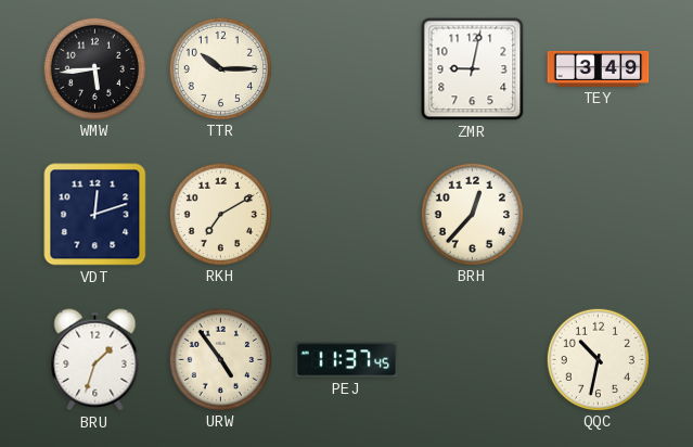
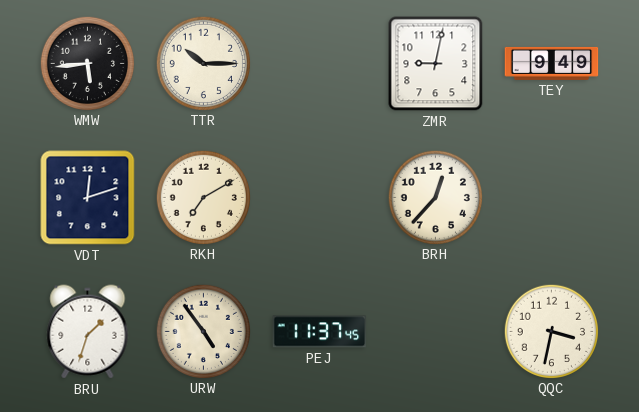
TEY: 3:49 -> 9:49 (552, 63)
QQC: 10:32 -> 3:32 (551, 331)
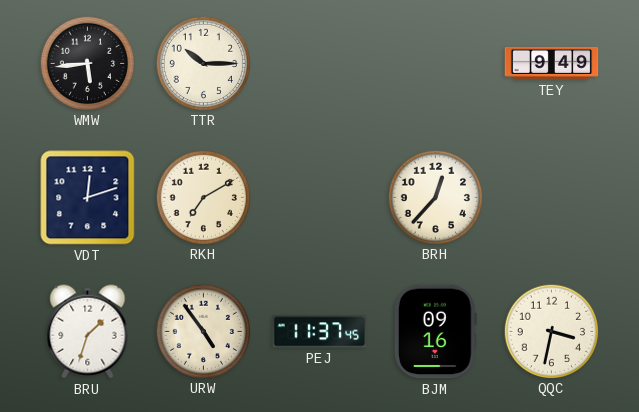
ZMR: 9:02 -> none (436, 64)
BJM: none -> 09:16 (435, 332)
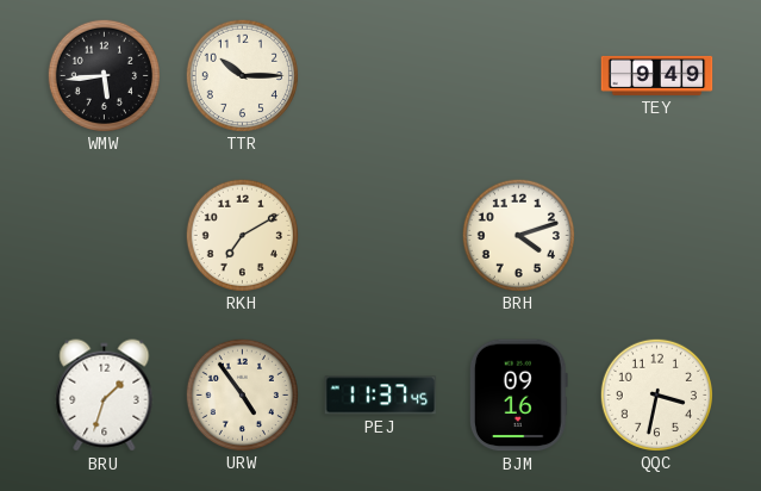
VDT: 12:12 -> none (88, 198)
BRH: 12:37 -> 4:12 (518, 235)
